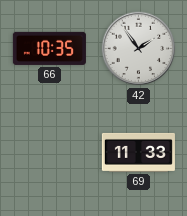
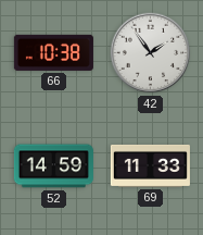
66: 10:35 -> 10:38 (53, 52)
52: none -> 14:59 (53, 166)
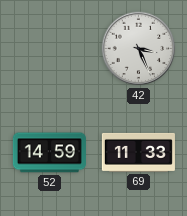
66: 10:38 -> none (53, 52)
42: 1:54 -> 3:26 (139, 49)
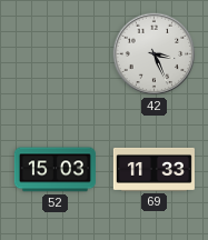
52: 14:59 -> 15:03 (55, 170)
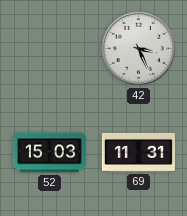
69: 11:33 -> 11:31 (138, 152)
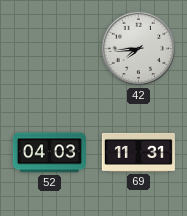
42: 3:26 -> 7:44 (139, 49)
52: 15:03 -> 04:03 (49, 153)
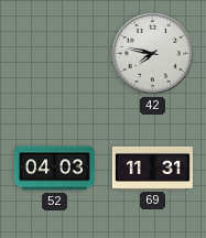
42: 7:44 -> 7:47 (153, 54)
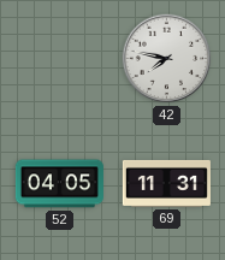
52: 04:03 -> 04:05 (59, 184)
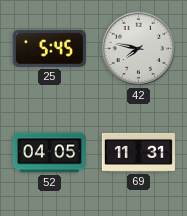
25: none -> 5:45 (49, 48)
